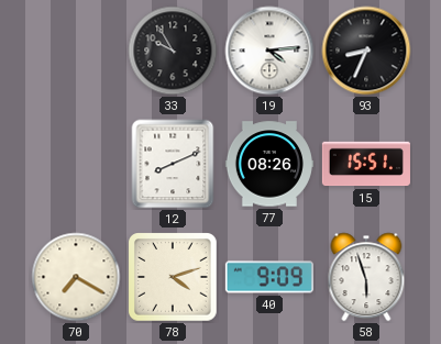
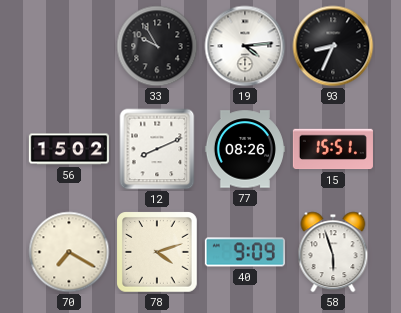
56: none -> 15:02 (69, 149)
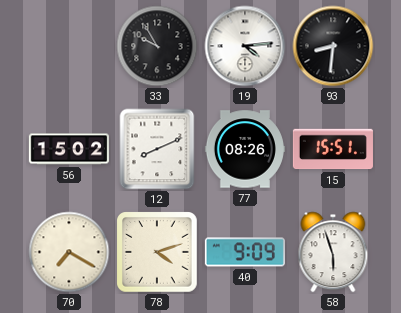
93: 8:34 -> 8:31 (333, 46)
